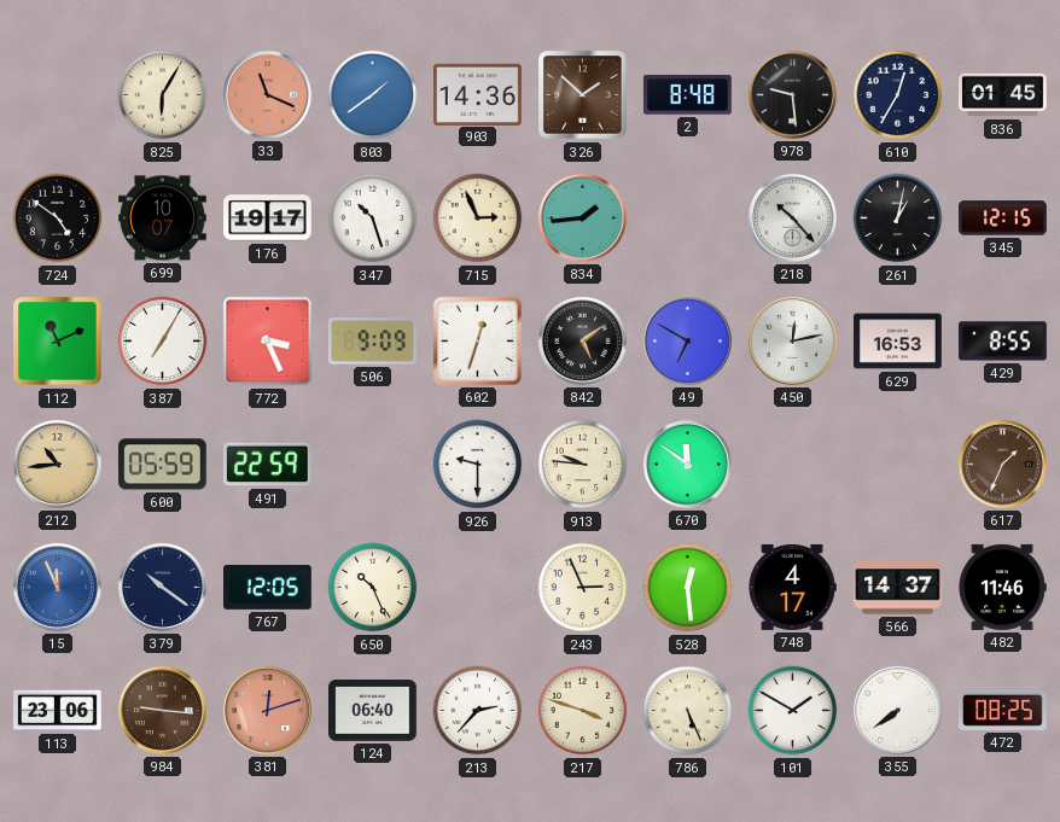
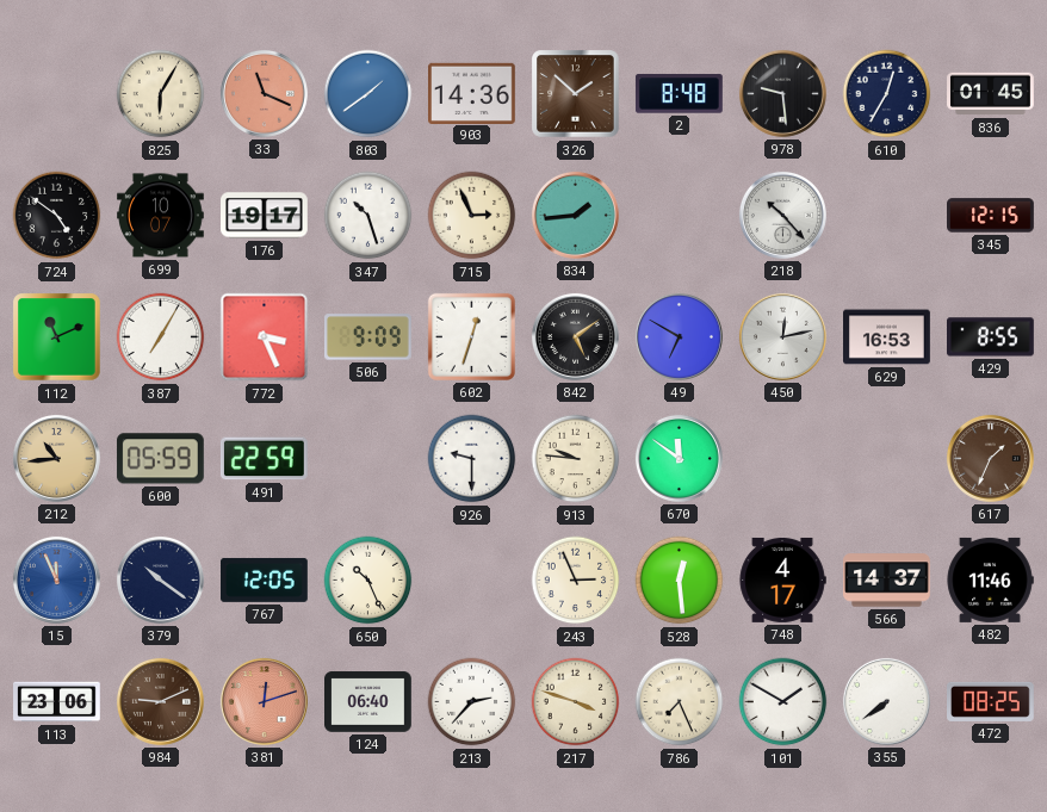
261: 1:02 -> none (898, 218)
984: 9:16 -> 9:11 (160, 701)
786: 5:26 -> 7:26 (680, 702)
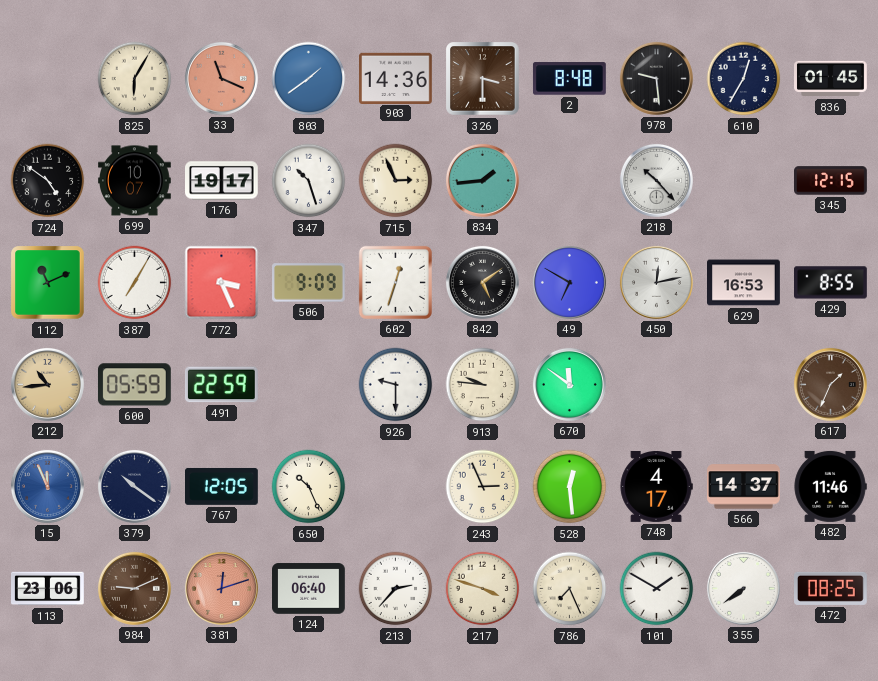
326: 1:52 -> 3:30 (483, 79)
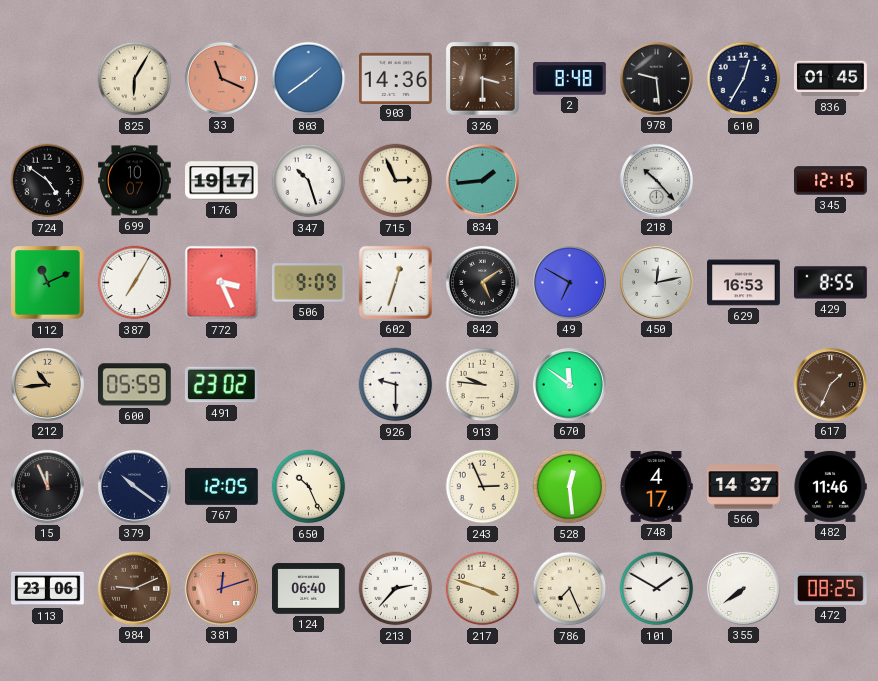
491: 22:59 -> 23:02 (221, 385)
15 dial: blue -> black (47, 486)
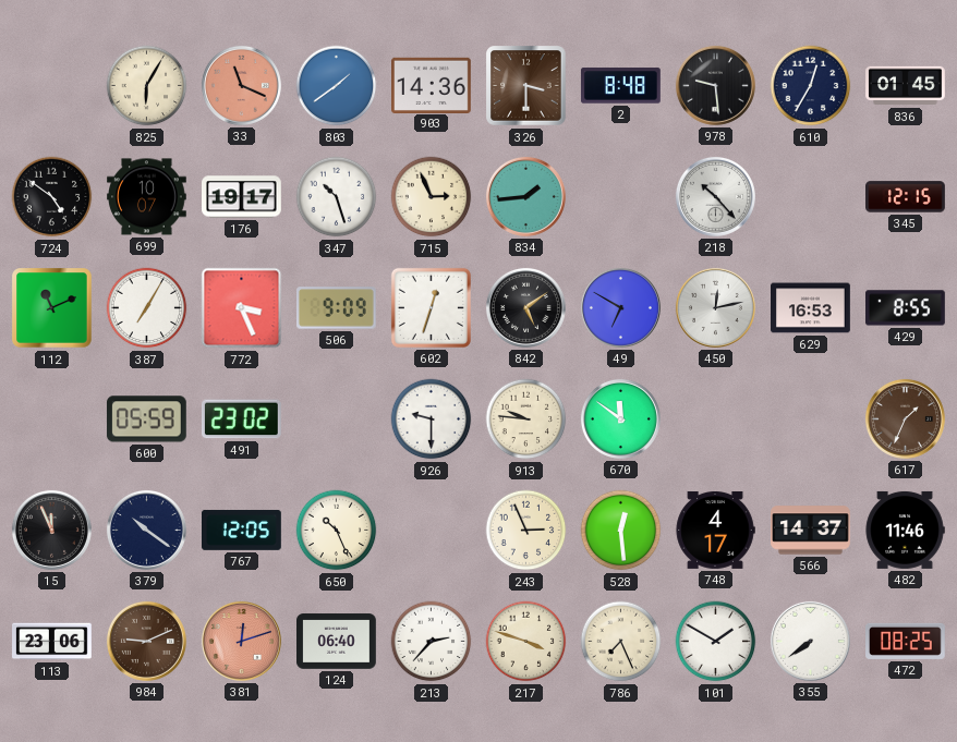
212: 10:44 -> none (47, 384)
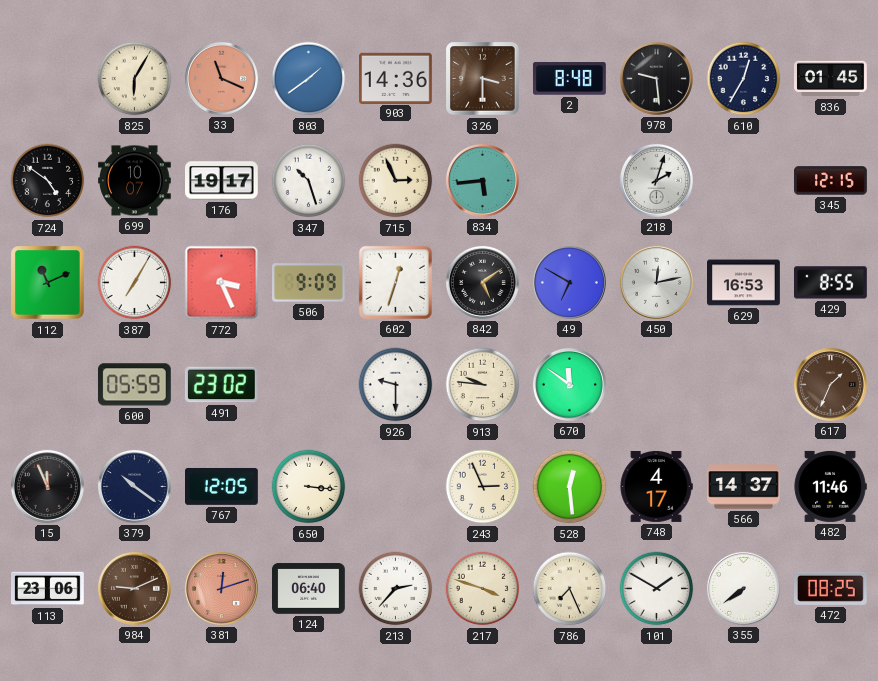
834: 1:44 -> 5:44 (482, 180)
218: 10:23 -> 2:03 (656, 180)
650: 10:26 -> 3:16 (309, 487)
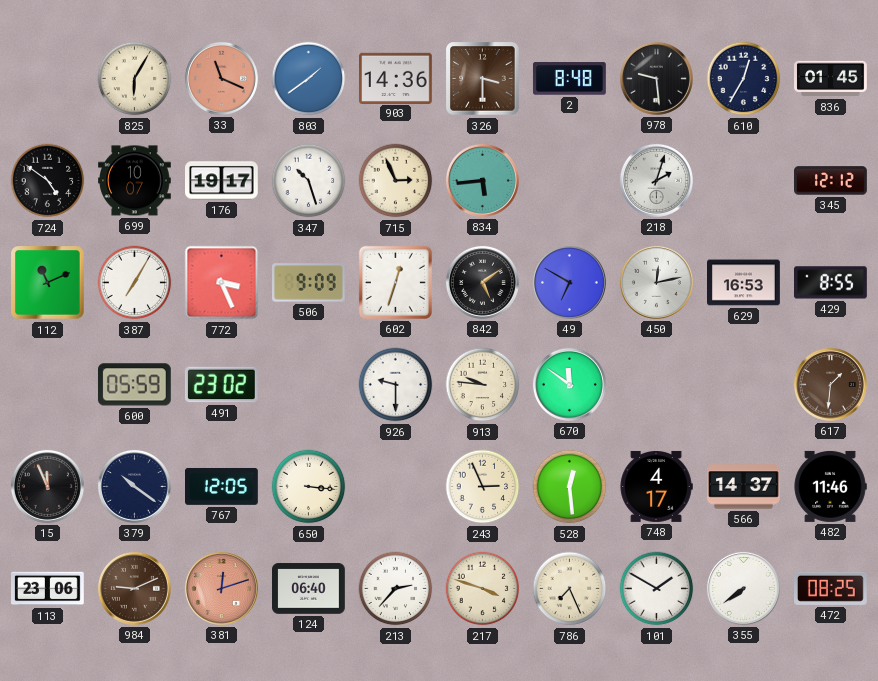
345: 12:15 -> 12:12 (831, 181)
617: 1:34 -> 1:31 (830, 384)
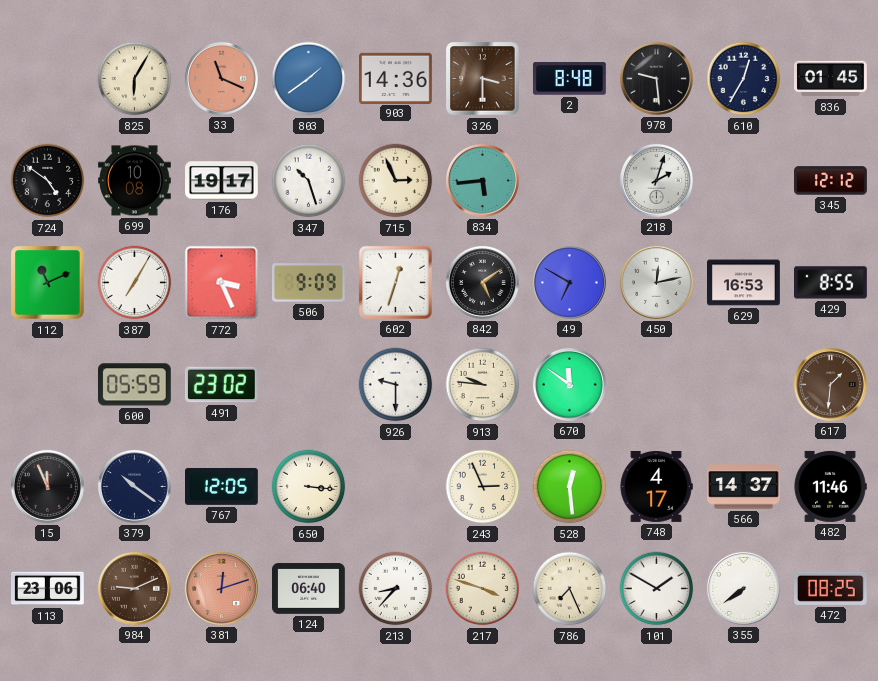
699: 10:07 -> 10:08 (135, 181)
213: 2:37 -> 8:37 (396, 589)
